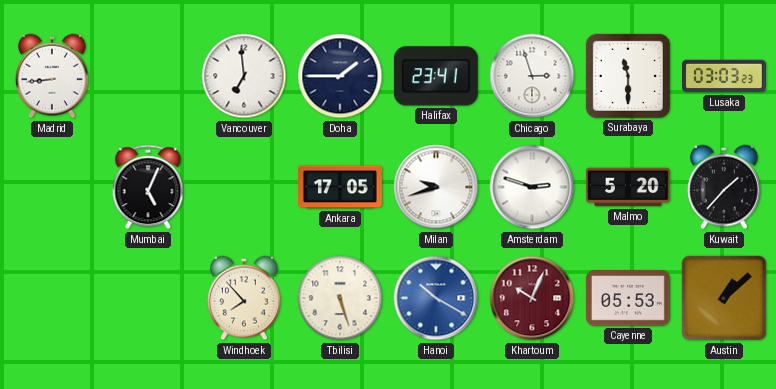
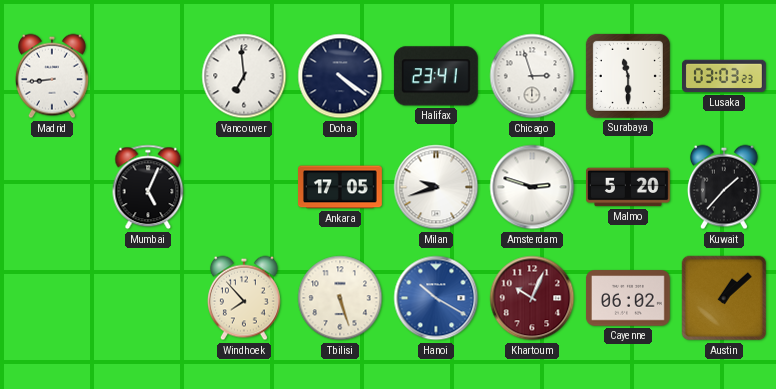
Doha: 1:45 -> 4:21 (340, 76)
Cayenne: 05:53 -> 06:02 (628, 298)
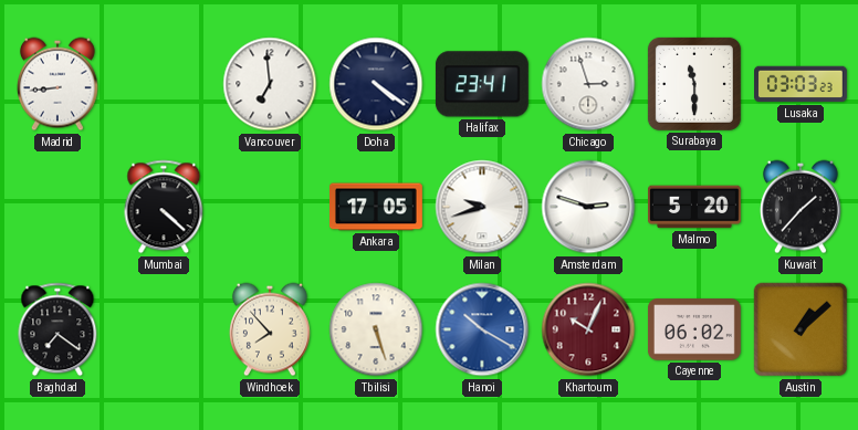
Mumbai: 5:04 -> 4:22 (164, 207)
Baghdad: none -> 7:21 (57, 329)
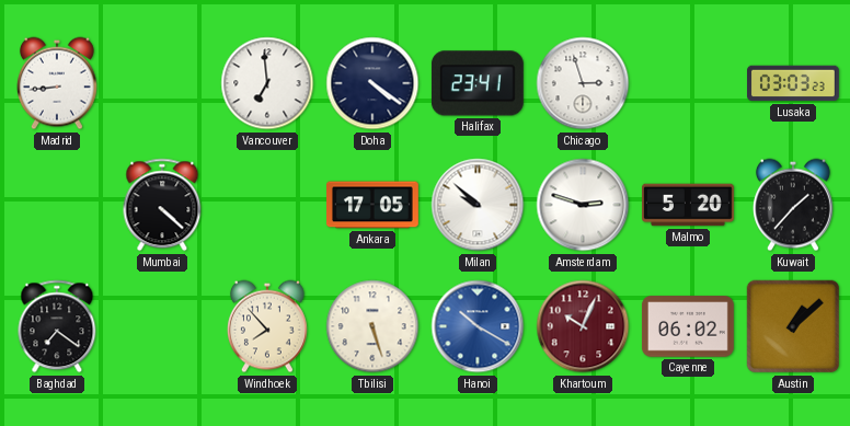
Surabaya: 11:30 -> none (694, 84)
Milan: 9:42 -> 9:52 (478, 205)
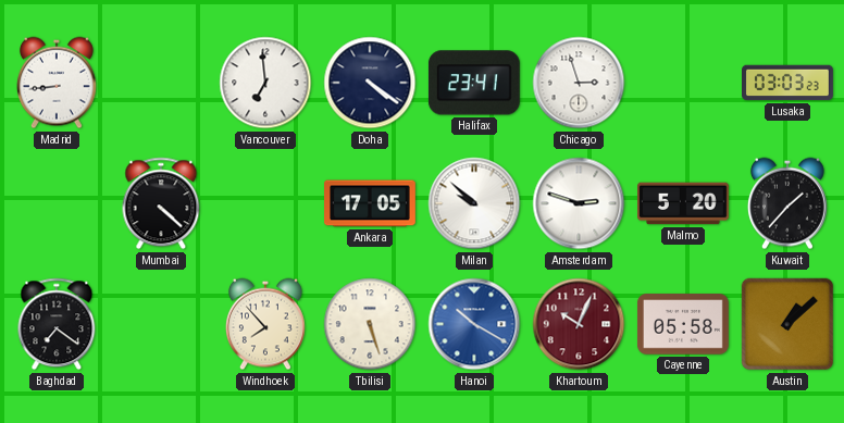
Cayenne: 06:02 -> 05:58 (683, 324)
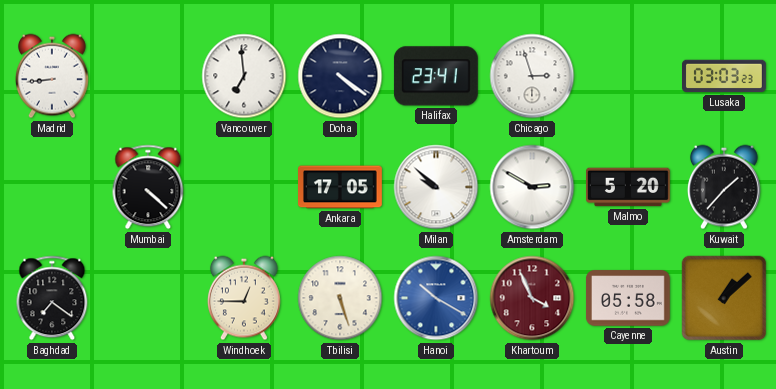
Amsterdam: 2:48 -> 2:50 (532, 187)
Windhoek: 7:53 -> 12:45 (244, 298)
Khartoum: 10:04 -> 3:56 (532, 298)
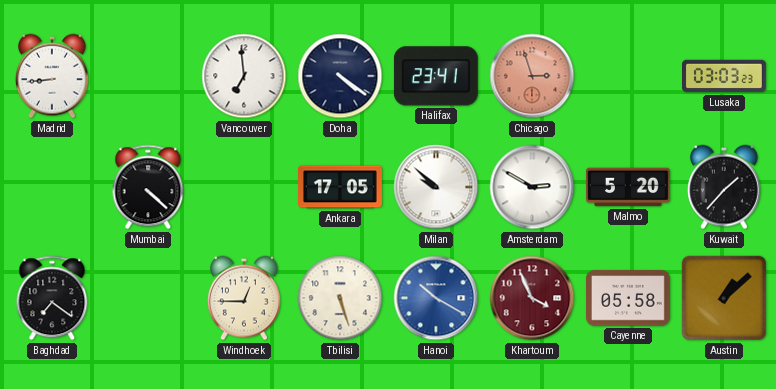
Chicago dial: white -> salmon (532, 76)
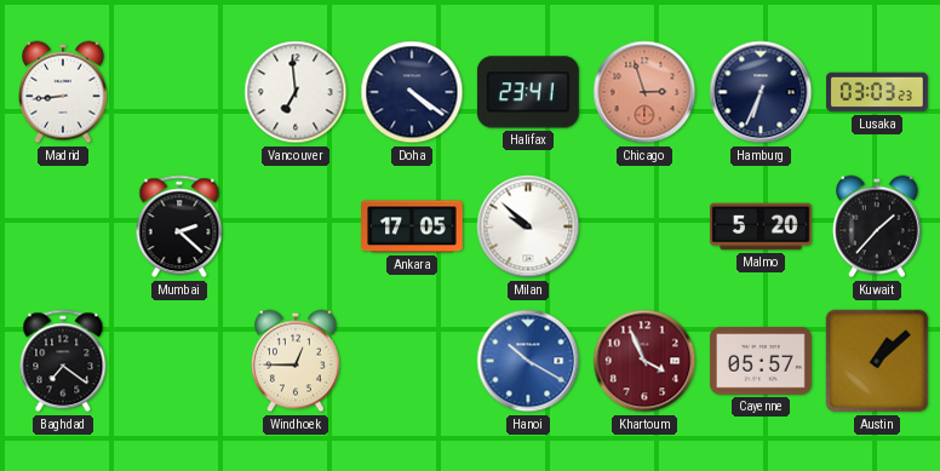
Hamburg: none -> 6:34 (761, 92)
Mumbai: 4:22 -> 2:22 (179, 226)
Amsterdam: 2:50 -> none (532, 187)
Tbilisi: 5:27 -> none (340, 298)
Cayenne: 05:58 -> 05:57 (761, 361)
